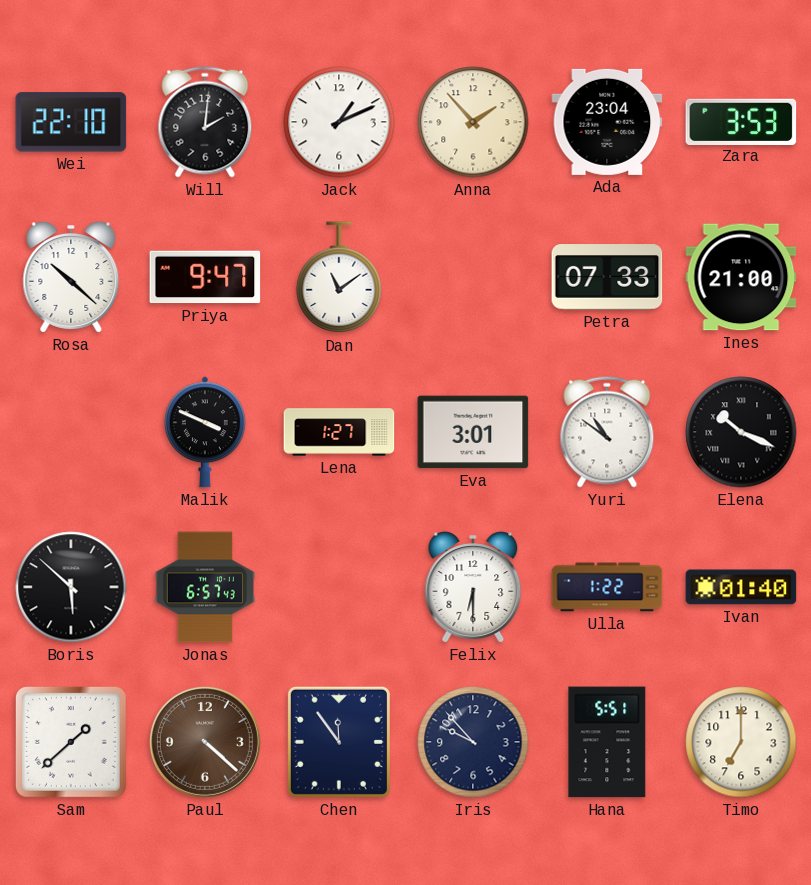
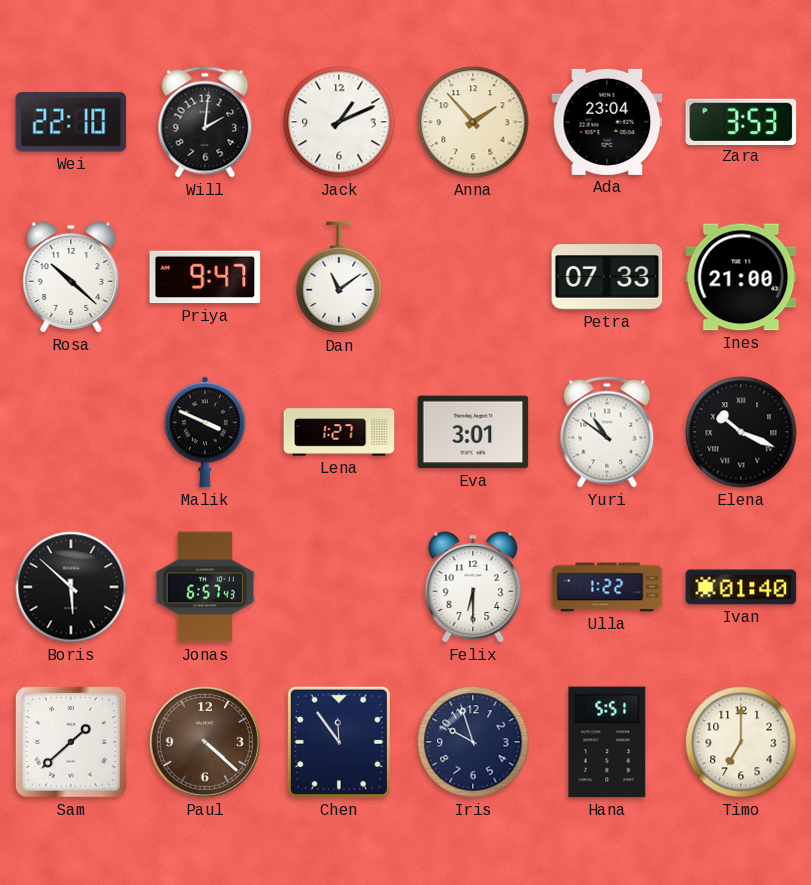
Iris: 9:53 -> 9:57 (473, 742)
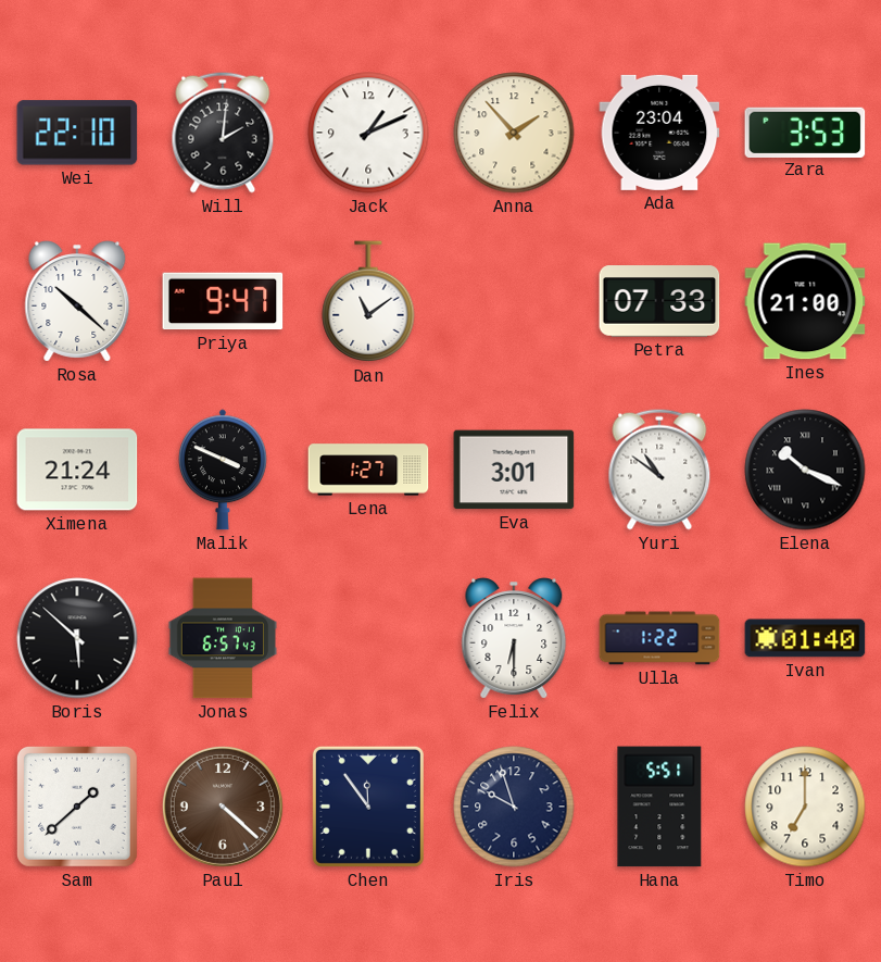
Ximena: none -> 21:24 (77, 470)
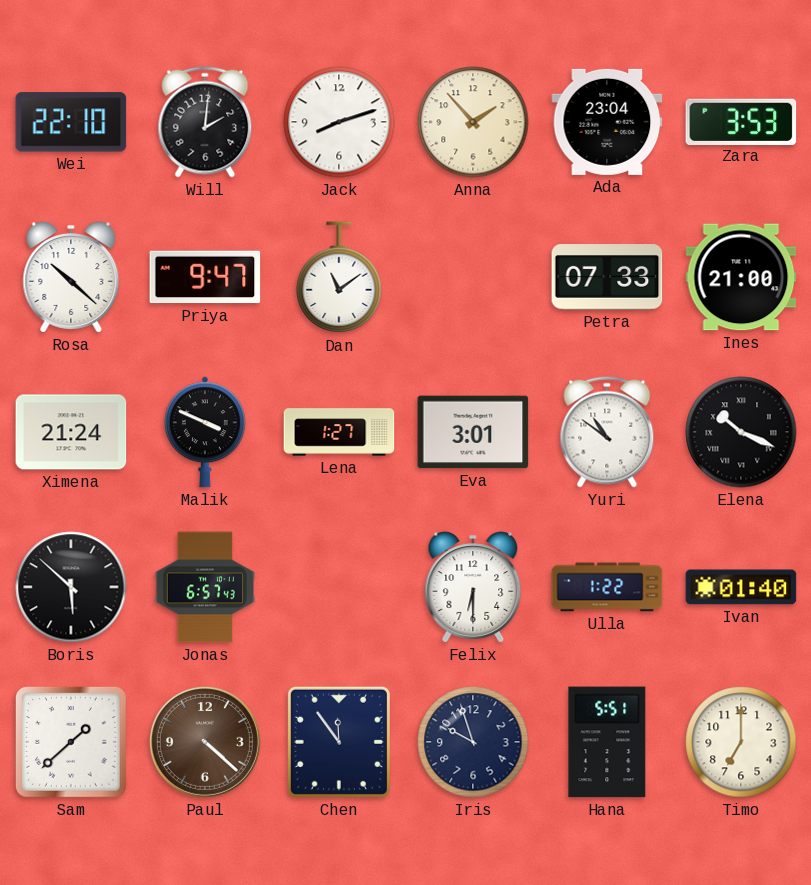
Jack: 1:11 -> 8:12 (339, 122)
